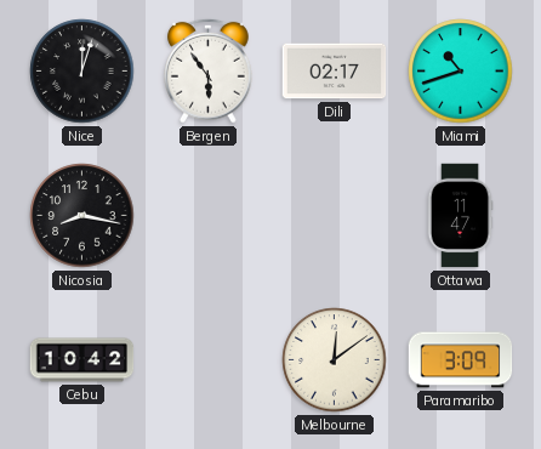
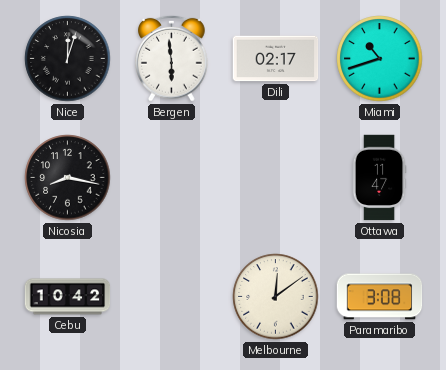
Bergen: 5:54 -> 5:59 (172, 58)
Paramaribo: 3:09 -> 3:08 (380, 297)
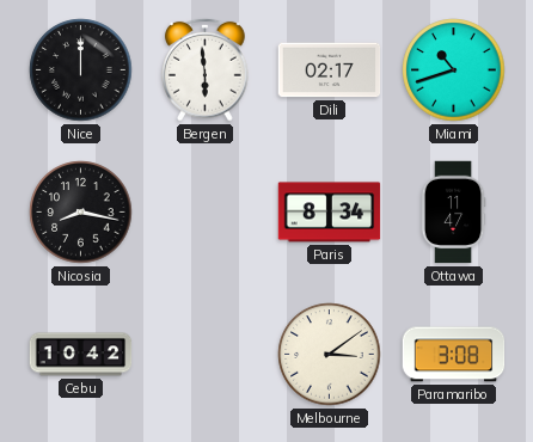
Nice: 12:03 -> 12:00 (81, 70)
Paris: none -> 8:34 (330, 213)
Melbourne: 12:09 -> 3:09 (330, 355)
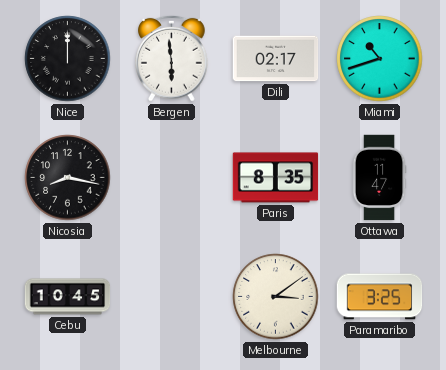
Paris: 8:34 -> 8:35 (276, 178)
Cebu: 10:42 -> 10:45 (68, 297)
Paramaribo: 3:08 -> 3:25 (380, 297)
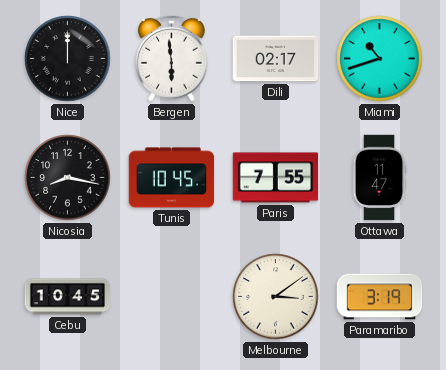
Tunis: none -> 10:45 (172, 178)
Paris: 8:35 -> 7:55 (276, 178)
Paramaribo: 3:25 -> 3:19 (380, 297)
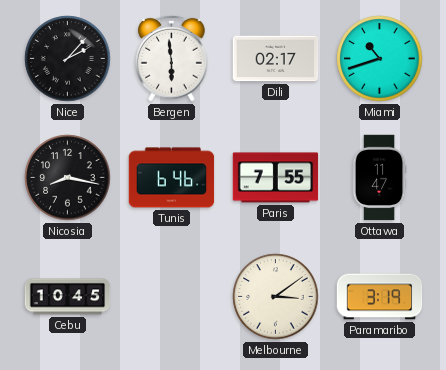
Nice: 12:00 -> 2:07 (68, 59)
Tunis: 10:45 -> 6:46 (172, 178)
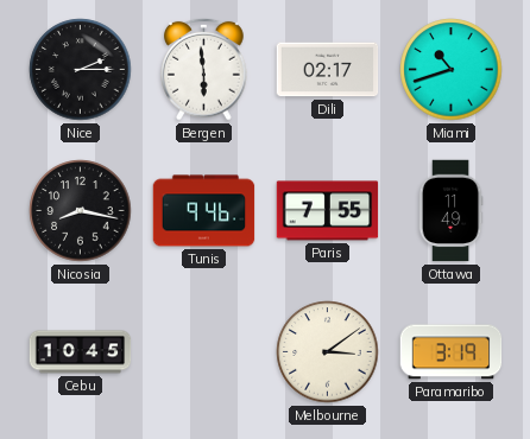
Nice: 2:07 -> 2:15 (81, 70)
Tunis: 6:46 -> 9:46 (204, 211)
Ottawa: 11:47 -> 11:49 (450, 211)
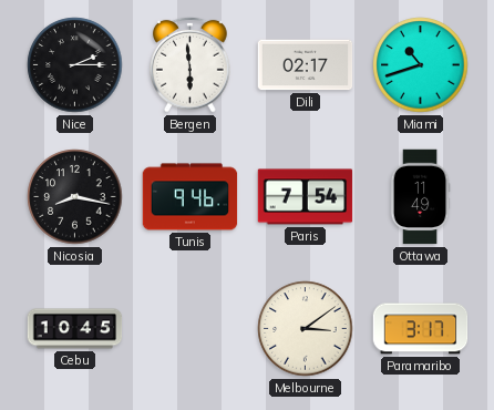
Paris: 7:55 -> 7:54 (306, 197)
Paramaribo: 3:19 -> 3:17 (421, 329)
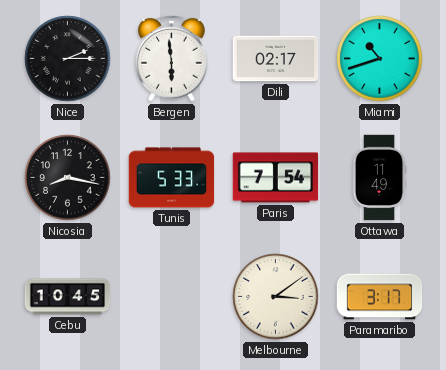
Tunis: 9:46 -> 5:33 (172, 178)
